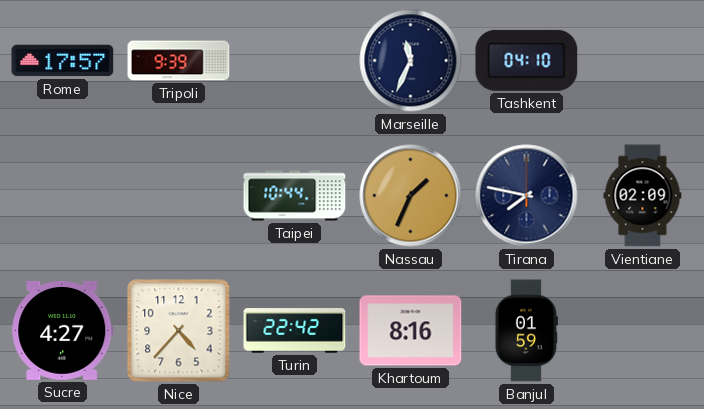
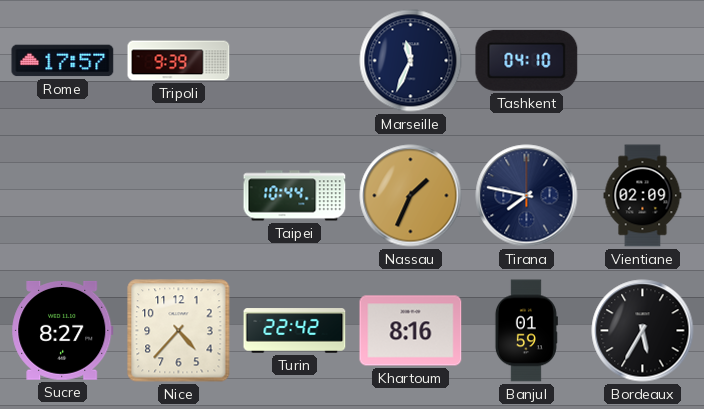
Sucre: 4:27 -> 8:27 (63, 330)
Bordeaux: none -> 5:35 (643, 331)
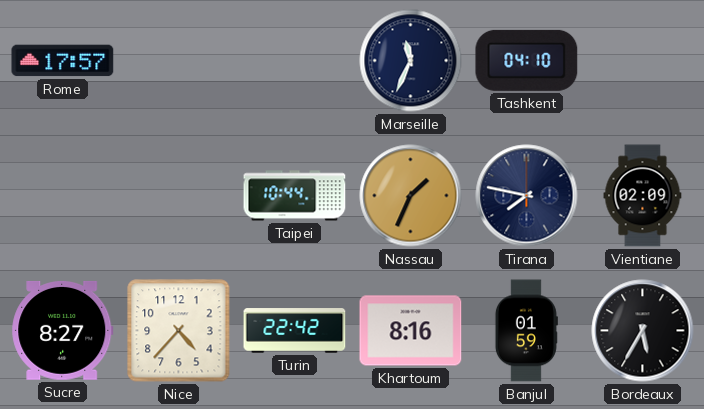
Tripoli: 9:39 -> none (179, 61)
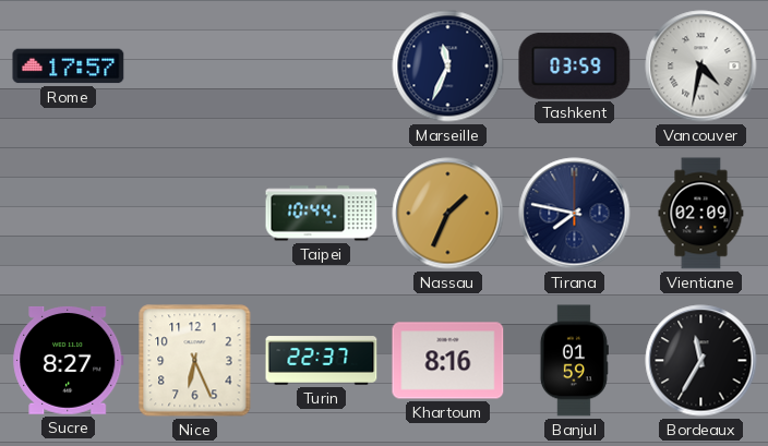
Tashkent: 04:10 -> 03:59 (575, 65)
Vancouver: none -> 4:32 (701, 67)
Nice: 4:37 -> 6:26 (195, 361)
Turin: 22:42 -> 22:37 (322, 361)
Bordeaux: 5:35 -> 11:35 (701, 361)
